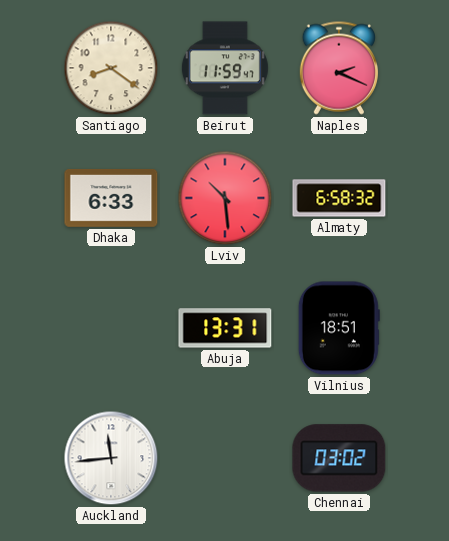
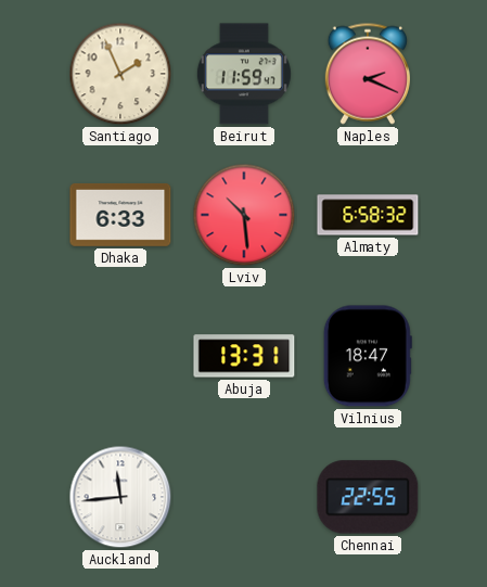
Santiago: 8:21 -> 1:56 (120, 74)
Vilnius: 18:51 -> 18:47 (368, 356)
Chennai: 03:02 -> 22:55 (368, 497)
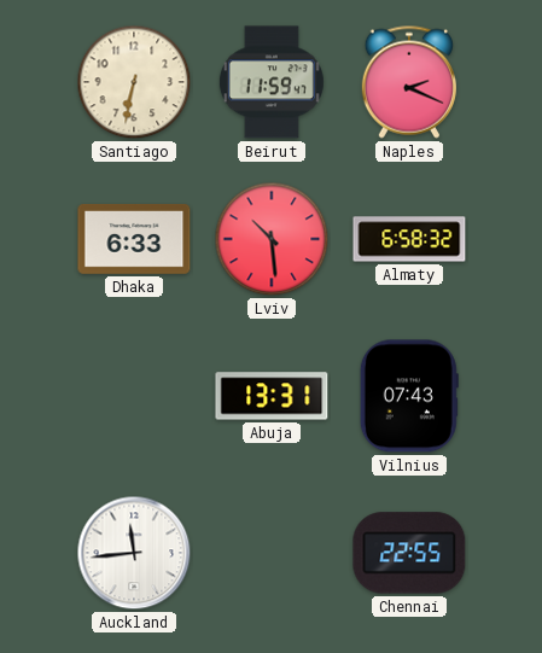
Santiago: 1:56 -> 6:32 (134, 82)
Vilnius: 18:47 -> 07:43 (409, 396)
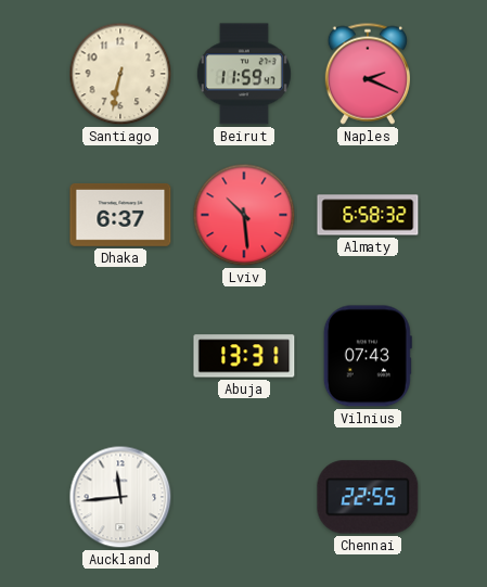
Dhaka: 6:33 -> 6:37 (120, 215)
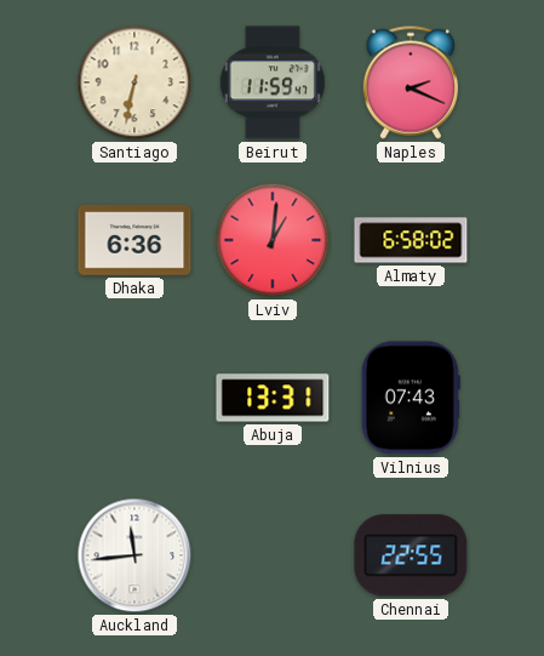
Dhaka: 6:37 -> 6:36 (134, 240)
Lviv: 10:29 -> 1:01 (273, 240)
Almaty: 6:58:32 -> 6:58:02 (411, 240)
